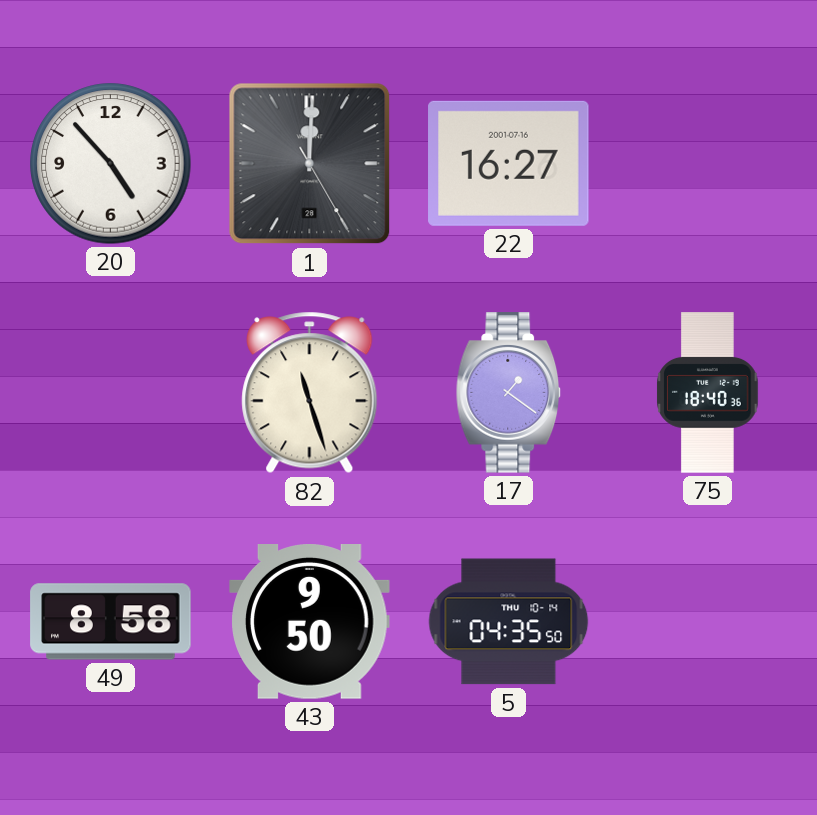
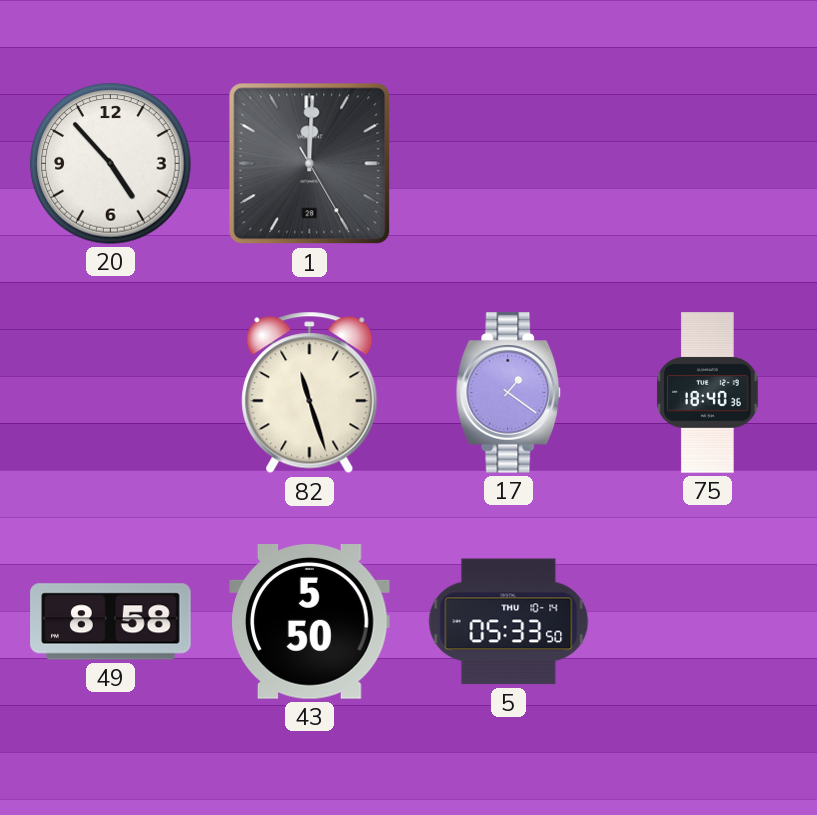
22: 16:27 -> none (509, 163)
43: 9:50 -> 5:50 (310, 622)
5: 04:35 -> 05:33 (509, 622)
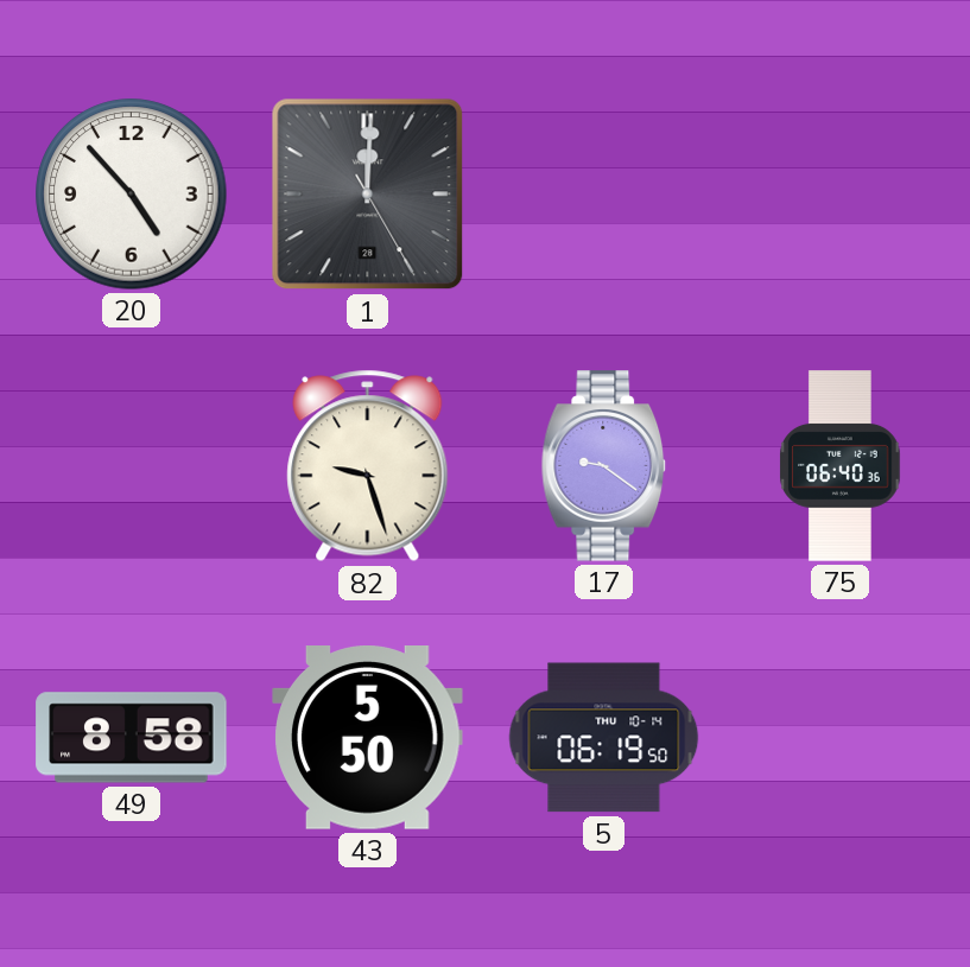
82: 11:27 -> 9:27 (368, 466)
17: 1:21 -> 9:21 (604, 466)
75: 18:40 -> 06:40 (841, 466)
5: 05:33 -> 06:19 (604, 738)
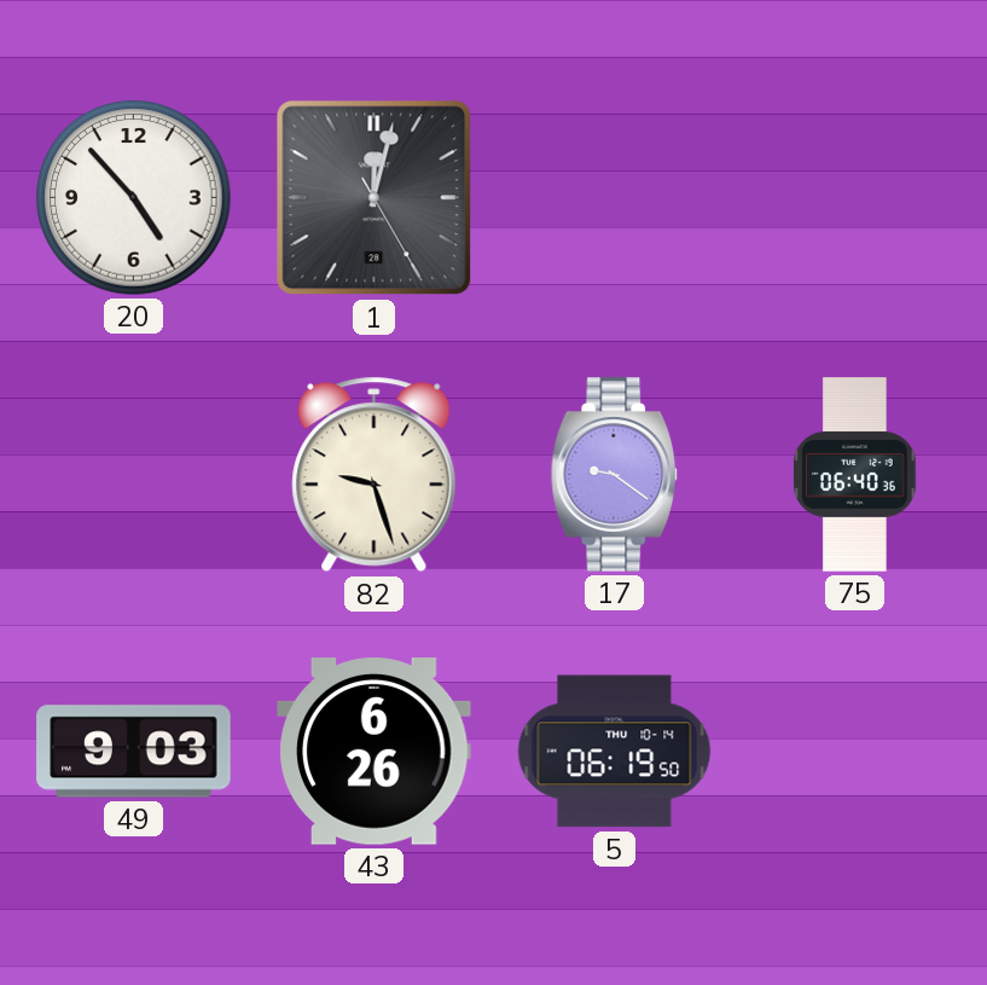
1: 12:00 -> 12:02 (375, 198)
49: 8:58 -> 9:03 (134, 752)
43: 5:50 -> 6:26 (375, 752)
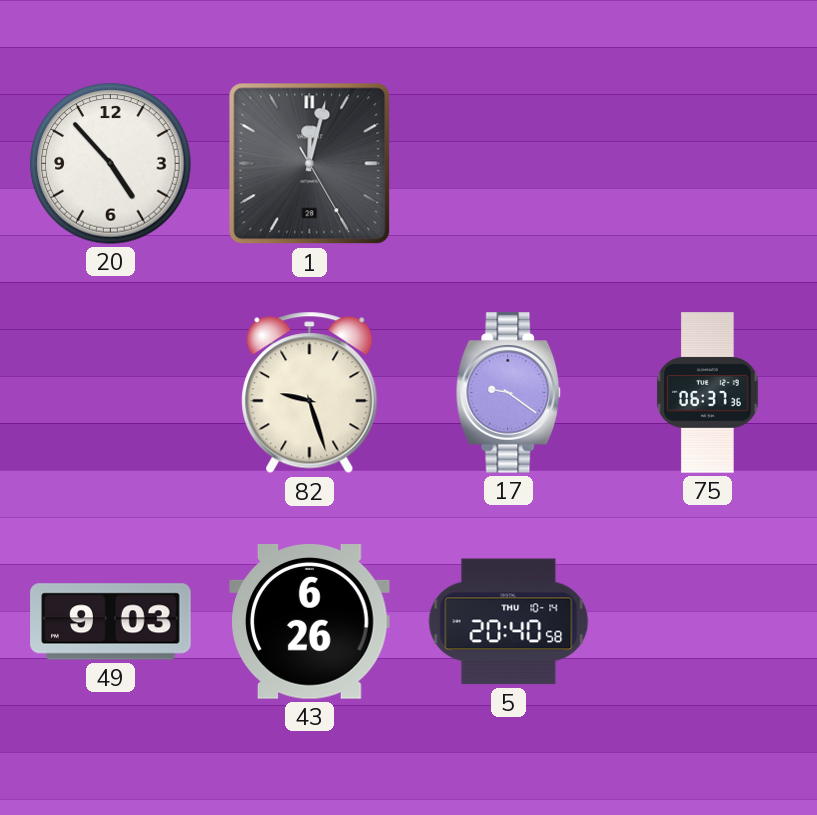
75: 06:40 -> 06:37 (708, 393)
5: 06:19 -> 20:40 (509, 622)
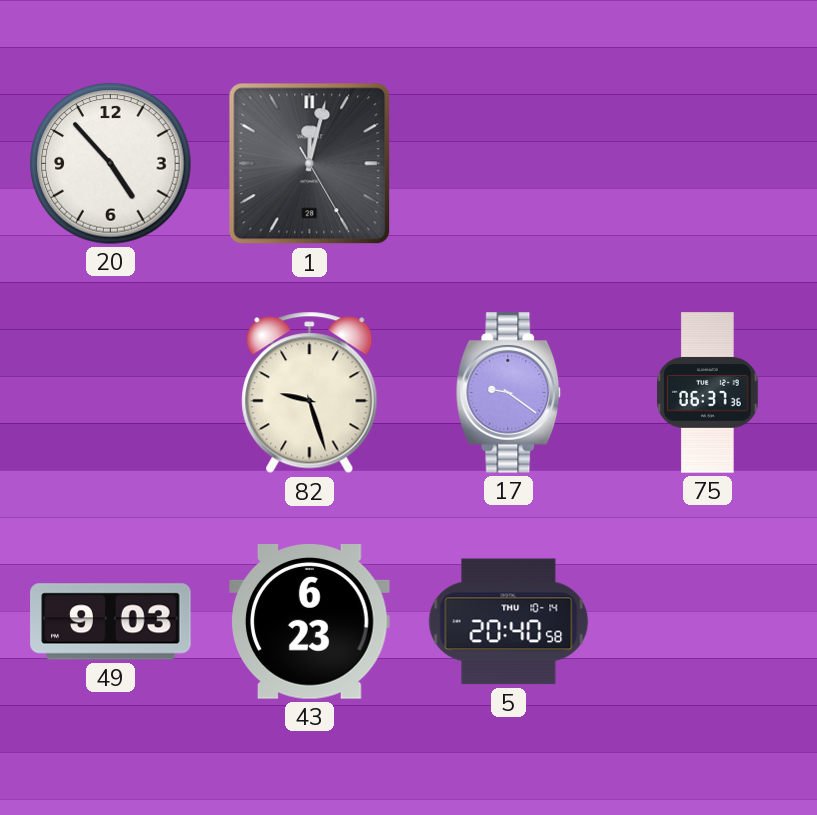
43: 6:26 -> 6:23 (310, 622)
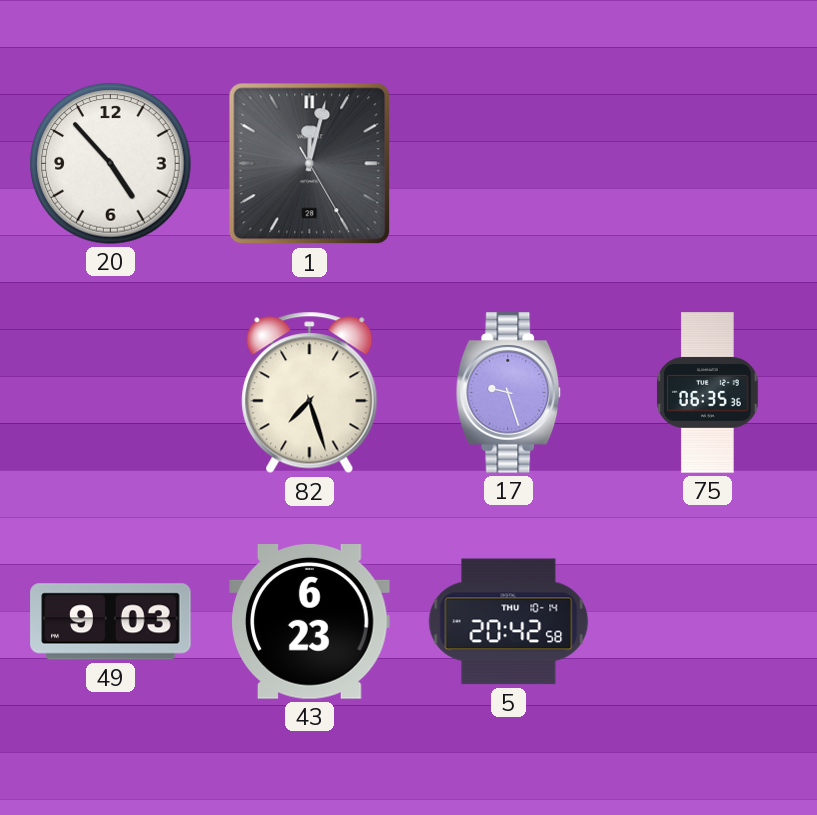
82: 9:27 -> 7:27 (310, 393)
17: 9:21 -> 9:27 (509, 393)
75: 06:37 -> 06:35 (708, 393)
5: 20:40 -> 20:42 (509, 622)
